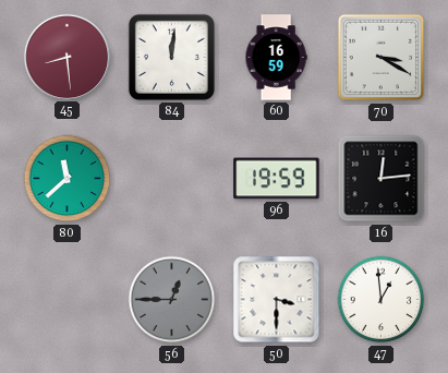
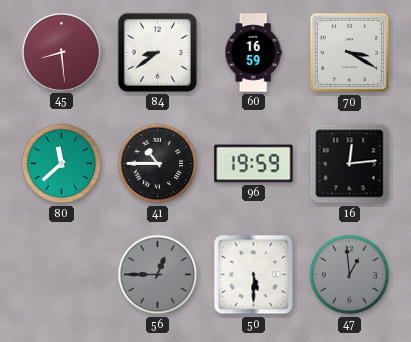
84: 12:01 -> 8:39 (157, 52)
41: none -> 10:45 (158, 164)
50: 3:30 -> 5:30 (254, 275)
47 dial: white -> grey (350, 275)
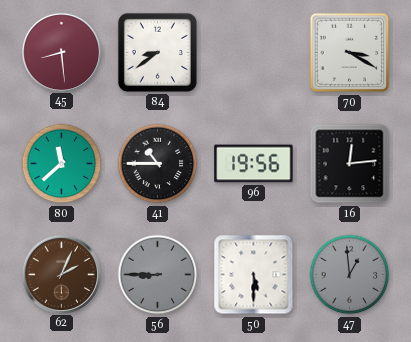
60: 16:59 -> none (253, 53)
96: 19:59 -> 19:56 (254, 164)
62: none -> 2:04 (61, 274)
56: 12:45 -> 8:45 (158, 275)
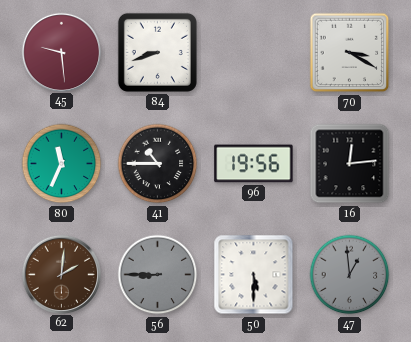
45: 8:29 -> 9:29 (61, 52)
84: 8:39 -> 8:42 (157, 52)
80: 11:38 -> 11:34 (62, 164)
62: 2:04 -> 2:01 (61, 274)
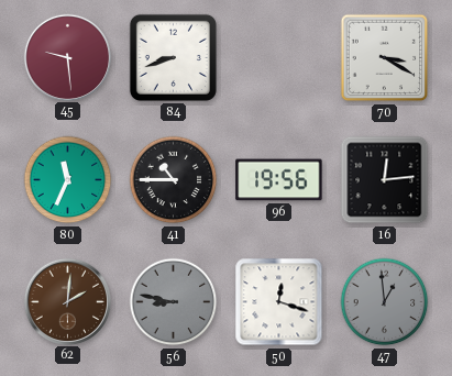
56: 8:45 -> 8:47 (174, 302)
50: 5:30 -> 12:18 (279, 302)
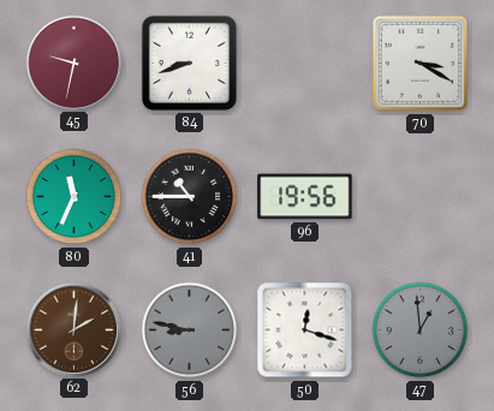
45: 9:29 -> 9:32 (73, 62)
16: 12:14 -> none (385, 180)
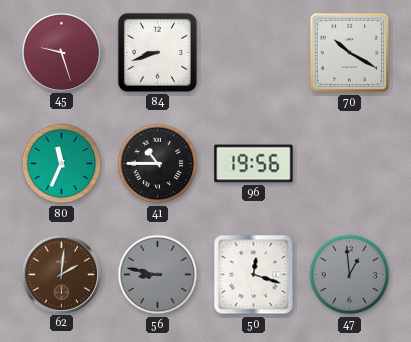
45: 9:32 -> 9:27 (61, 52)
70: 3:20 -> 10:20 (350, 53)
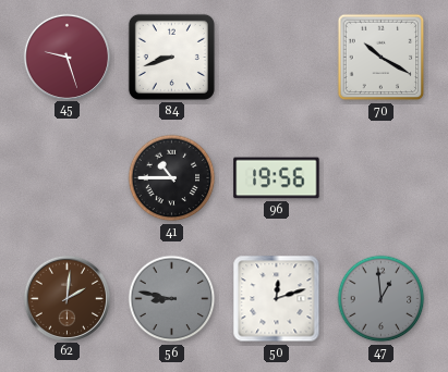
80: 11:34 -> none (62, 164)
50: 12:18 -> 12:12 (277, 299)
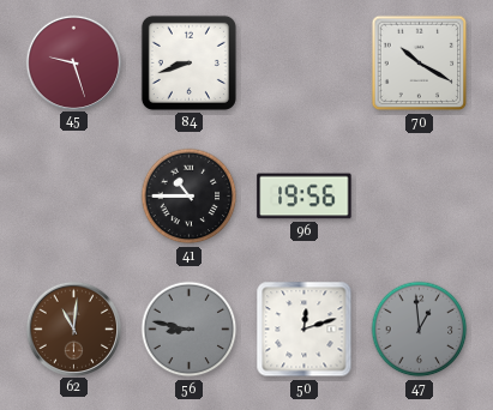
62: 2:01 -> 11:01 (73, 328)
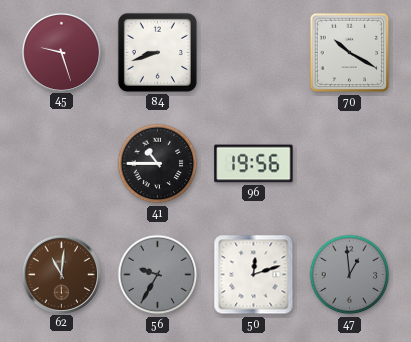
56: 8:47 -> 9:35 (158, 275)
